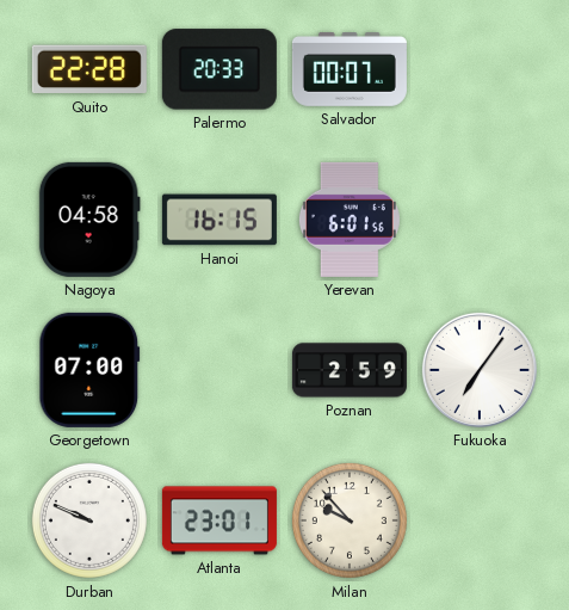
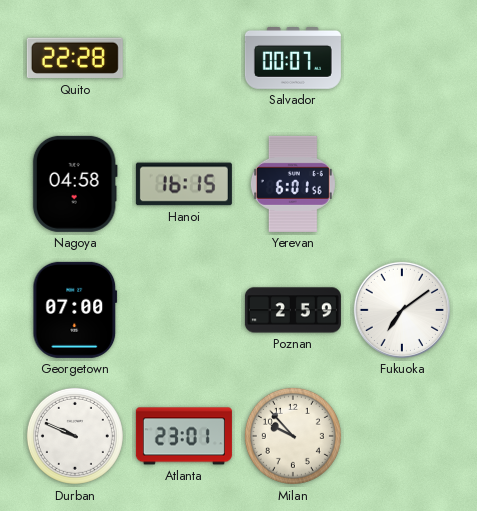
Palermo: 20:33 -> none (219, 69)
Fukuoka: 7:06 -> 7:09 (402, 310)
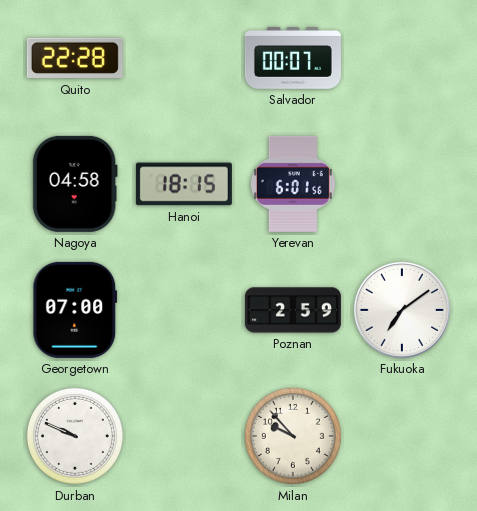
Hanoi: 16:15 -> 18:15 (184, 184)
Atlanta: 23:01 -> none (184, 436)
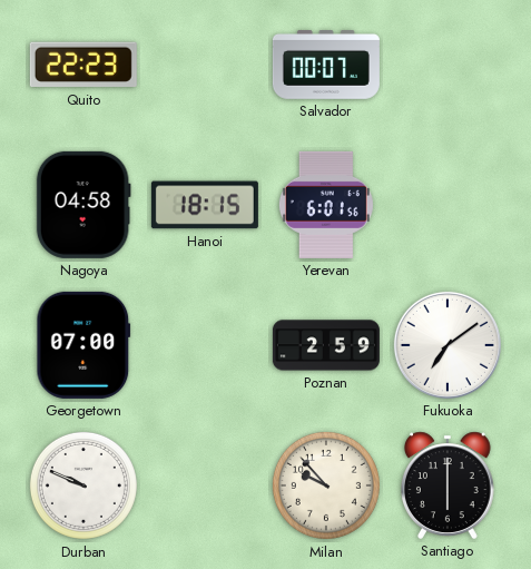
Quito: 22:28 -> 22:23 (83, 65)
Santiago: none -> 6:00 (448, 485)
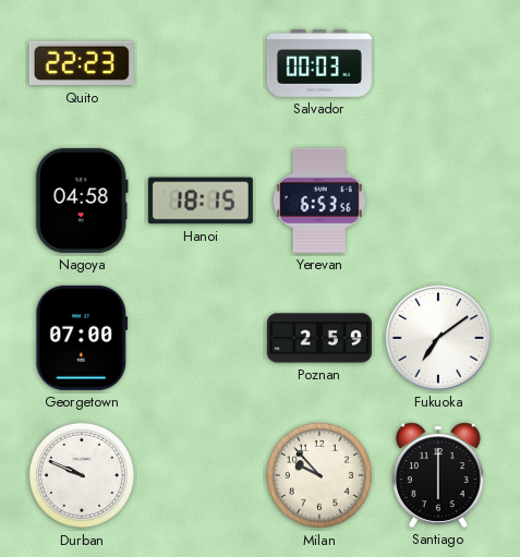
Salvador: 00:07 -> 00:03 (319, 64)
Yerevan: 6:01 -> 6:53 (319, 201)
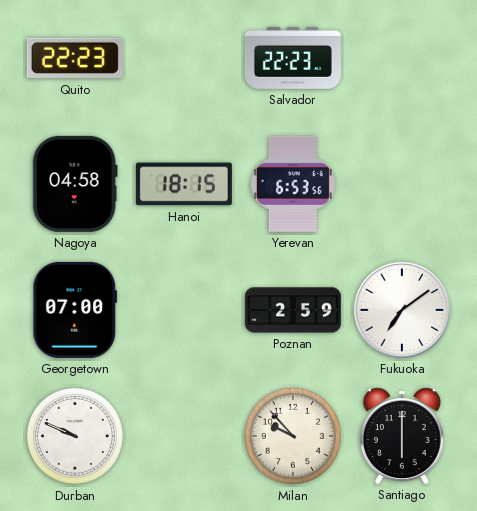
Salvador: 00:03 -> 22:23 (293, 59)
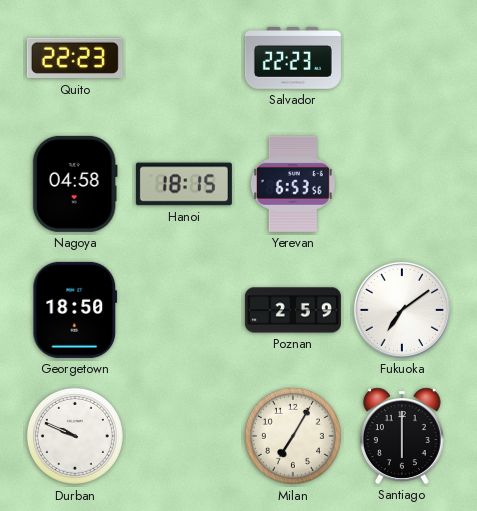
Georgetown: 07:00 -> 18:50 (75, 310)
Milan: 9:53 -> 7:05 (293, 436)
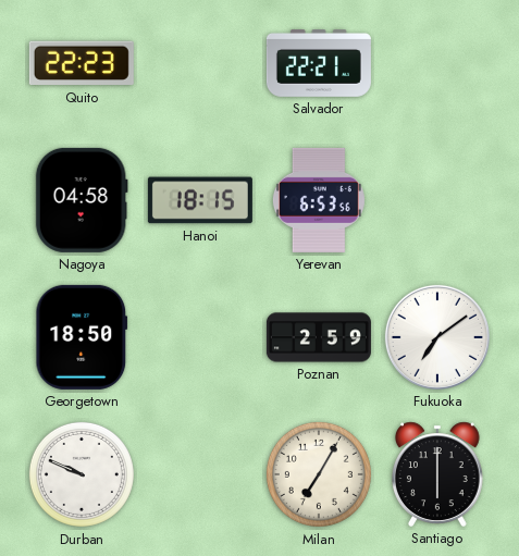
Salvador: 22:23 -> 22:21 (319, 64)
